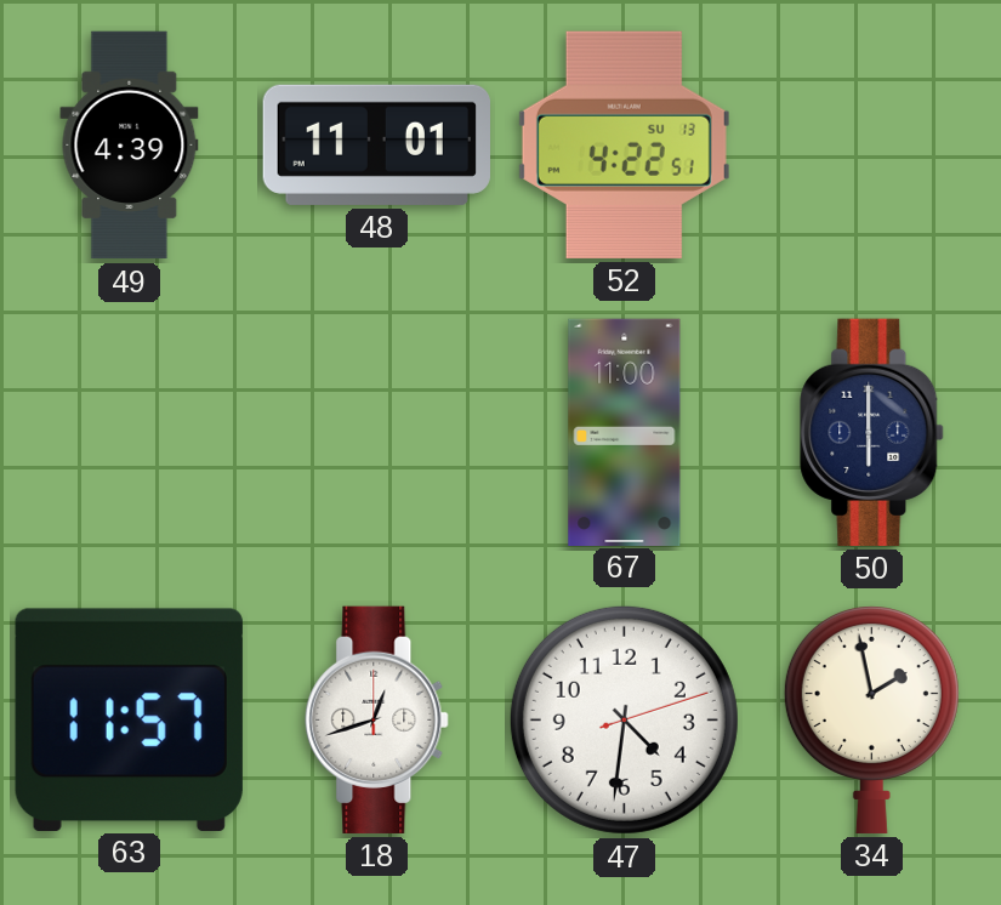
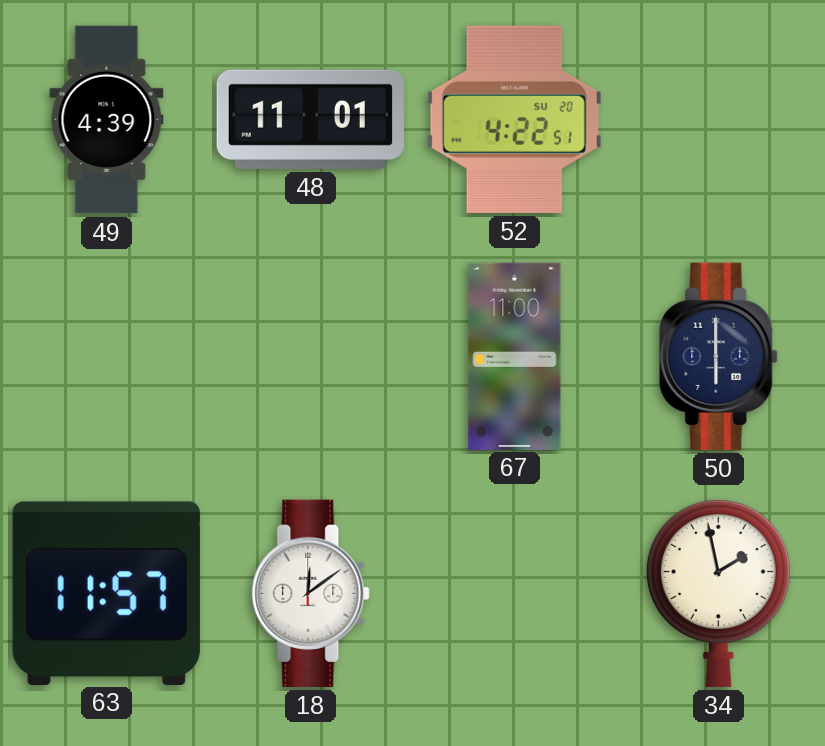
52 date: SU 13 -> SU 20 (514, 119)
18: 12:42 -> 12:09 (311, 593)
47: 4:31 -> none (624, 719)
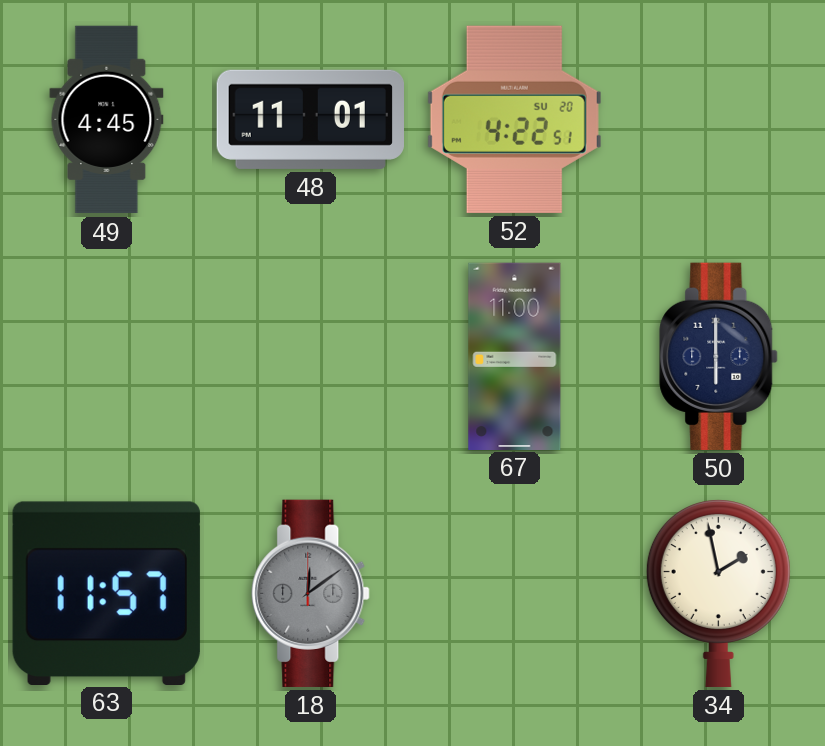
49: 4:39 -> 4:45 (107, 120)
18 dial: white -> grey (311, 593)
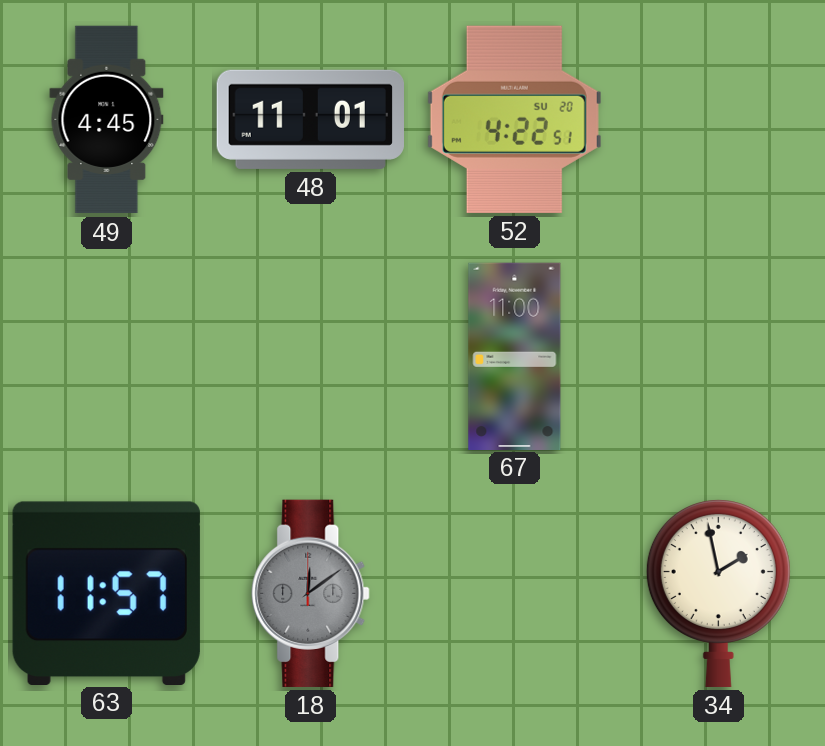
50: 6:00 -> none (719, 356)
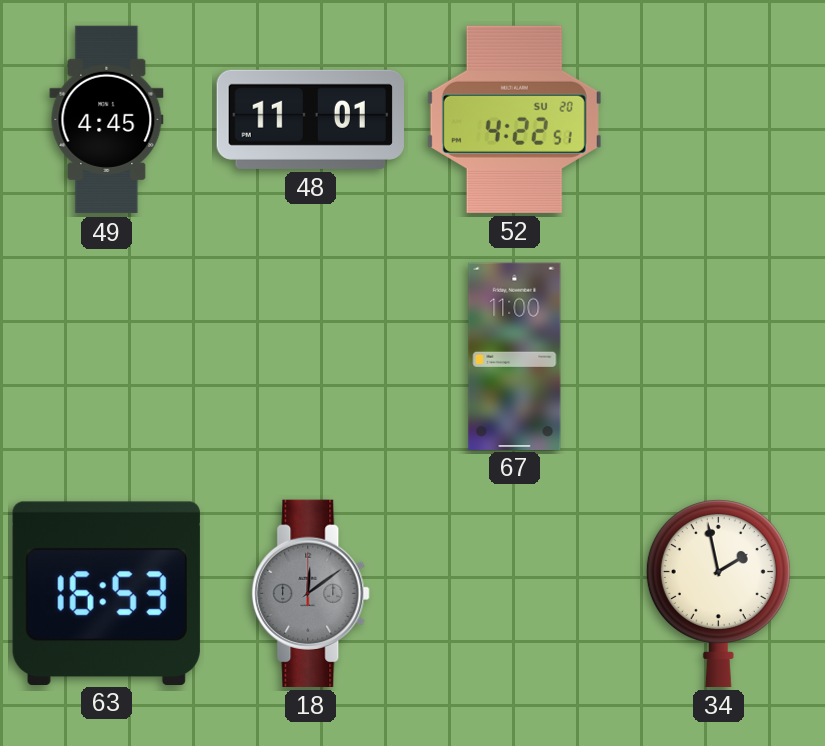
63: 11:57 -> 16:53 (106, 593)
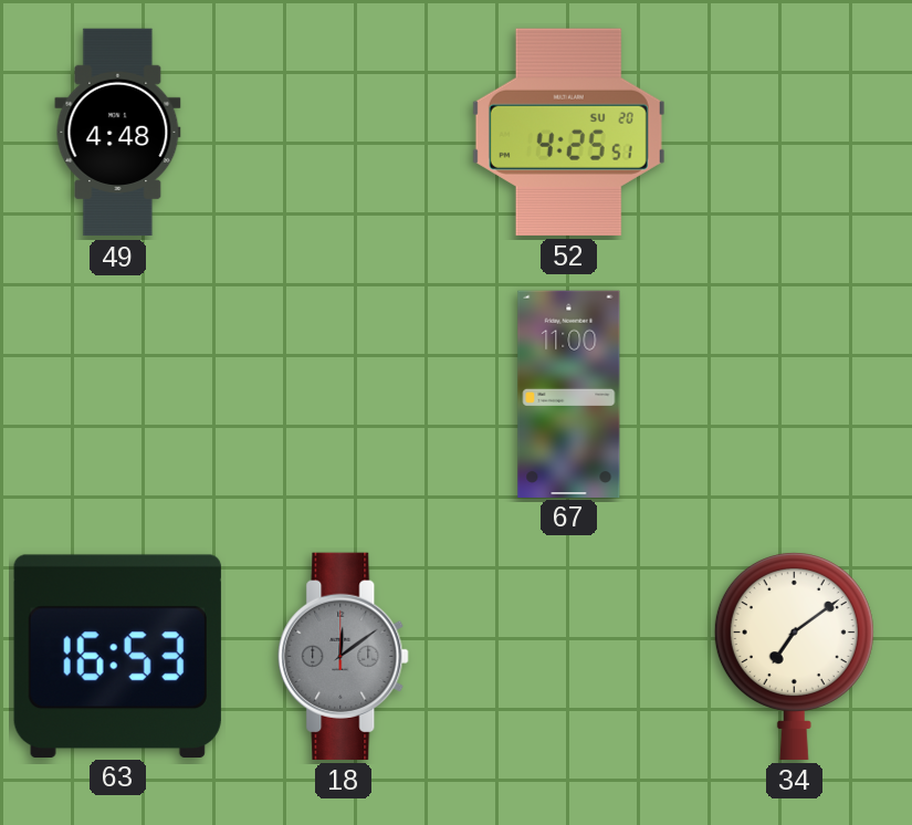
49: 4:45 -> 4:48 (118, 133)
48: 11:01 -> none (310, 119)
52: 4:22 -> 4:25 (568, 132)
34: 1:58 -> 7:09 (794, 657)
